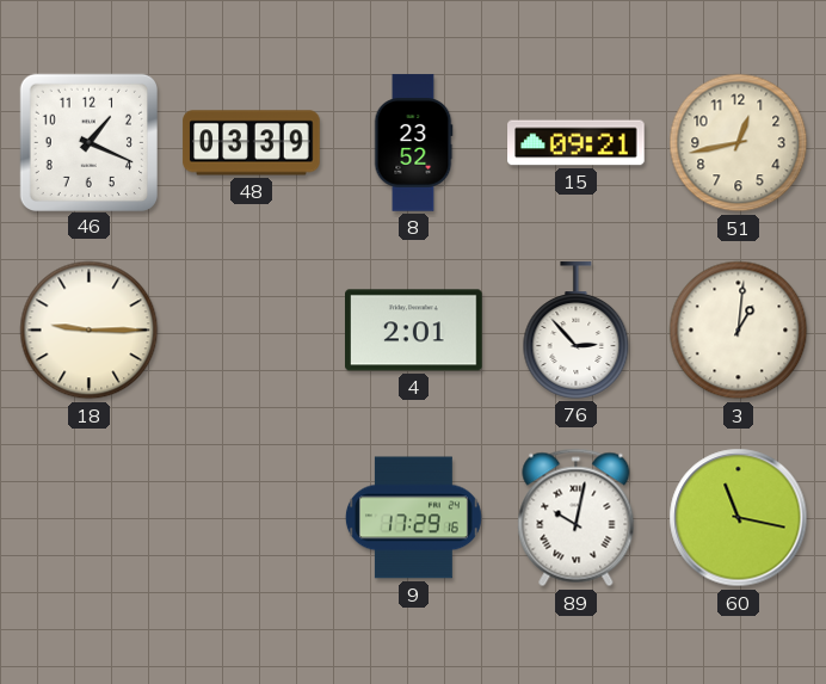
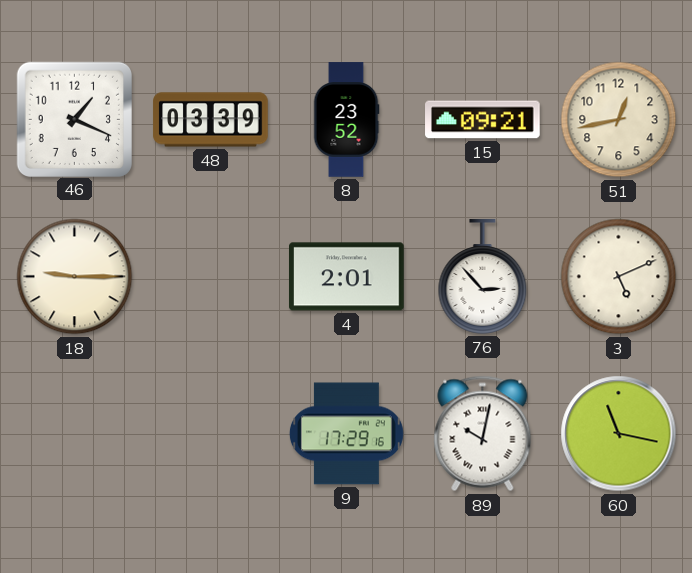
3: 1:01 -> 5:11 (619, 277)
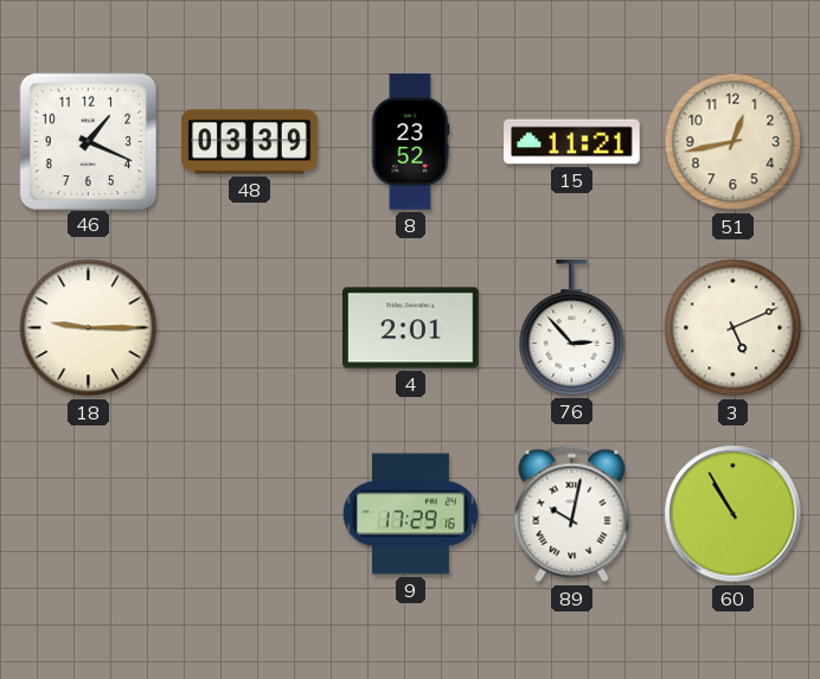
15: 09:21 -> 11:21 (572, 142)
60: 11:17 -> 10:55 (733, 514)
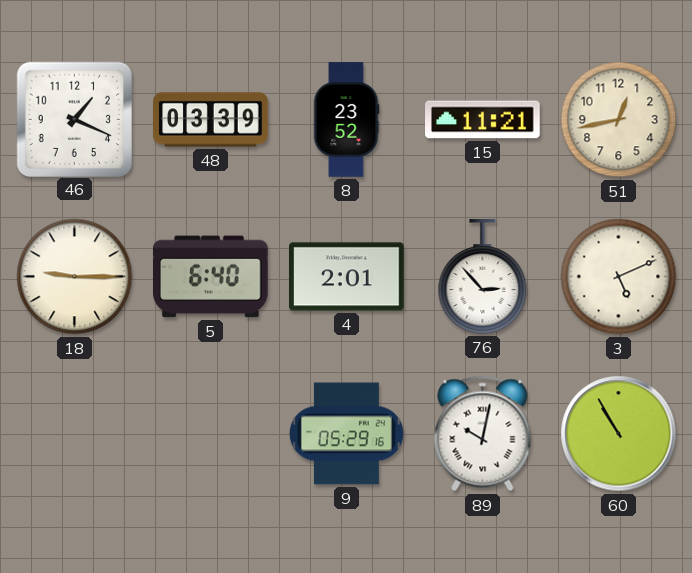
5: none -> 6:40 (211, 277)
9: 17:29 -> 05:29 (346, 434)
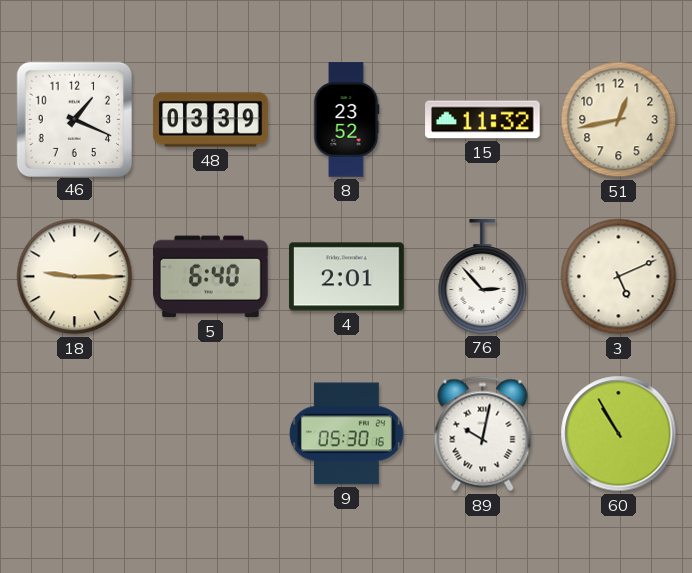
15: 11:21 -> 11:32 (483, 120)
9: 05:29 -> 05:30 (346, 434)
